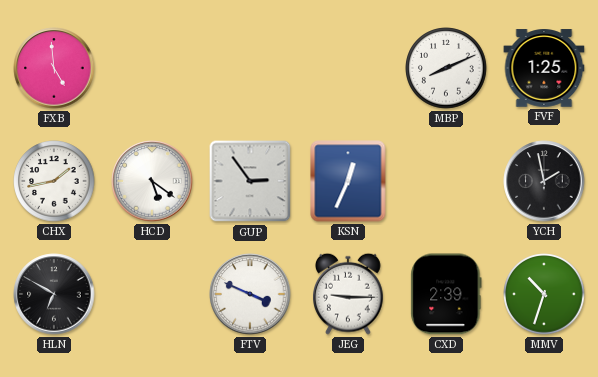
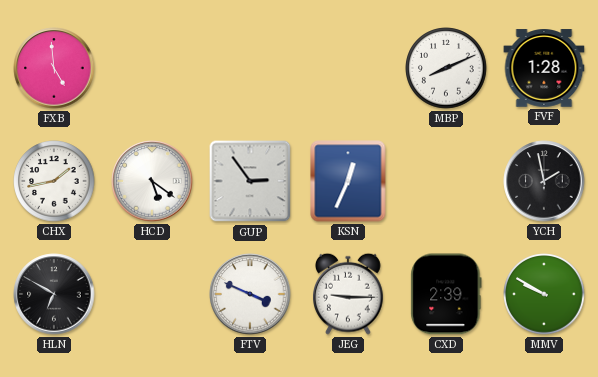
FVF: 1:25 -> 1:28 (544, 68)
MMV: 10:33 -> 9:50 (544, 294)
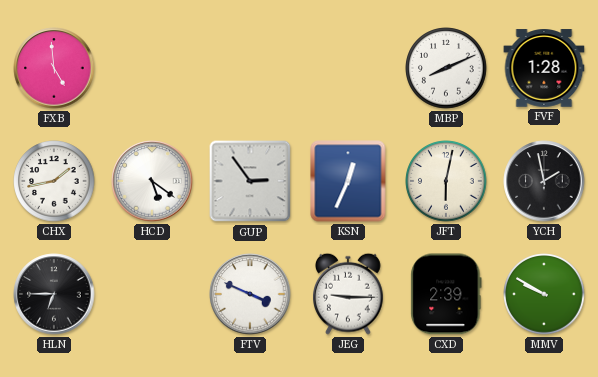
JFT: none -> 6:02 (446, 181)
HLN: 6:50 -> 6:45 (54, 294)
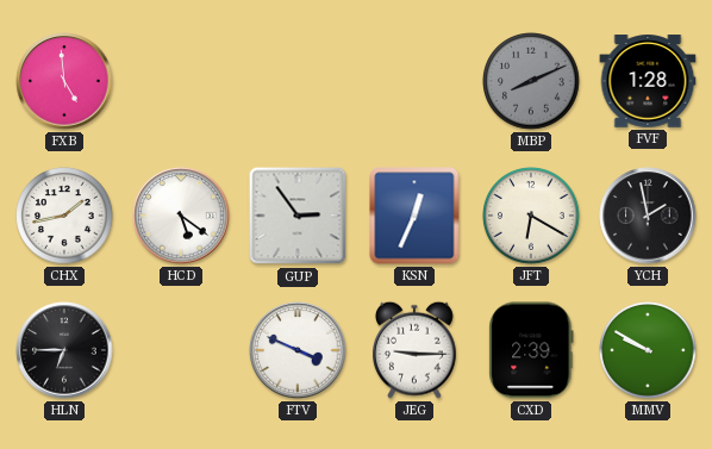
MBP dial: white -> grey (531, 81)
JFT: 6:02 -> 6:20 (531, 216)
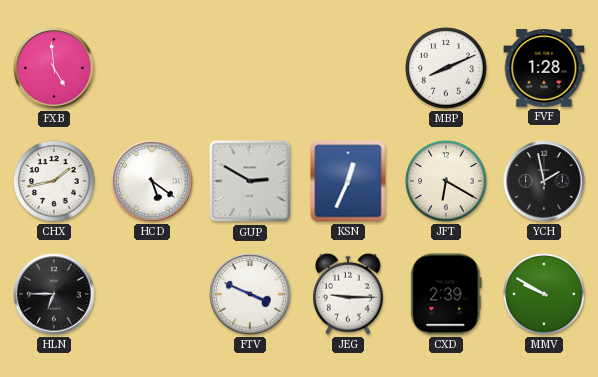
MBP dial: grey -> white (446, 68)
GUP: 2:54 -> 2:50 (250, 181)
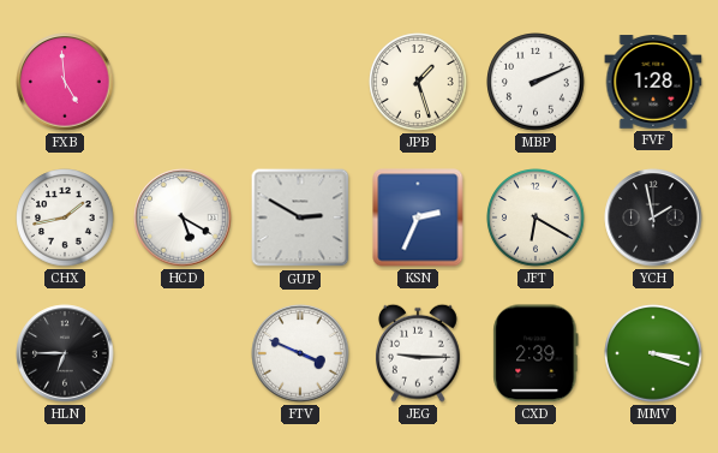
JPB: none -> 1:27 (418, 82)
MBP: 8:11 -> 2:11 (535, 82)
HCD: 5:21 -> 5:20 (183, 217)
KSN: 12:34 -> 2:34 (418, 217)
MMV: 9:50 -> 3:18 (653, 353)
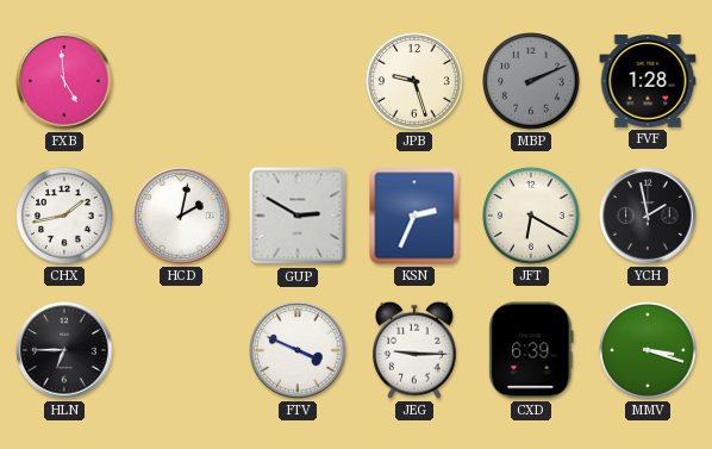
JPB: 1:27 -> 9:27 (414, 81)
MBP dial: white -> grey (531, 81)
HCD: 5:20 -> 2:02 (181, 216)
CXD: 2:39 -> 6:39 (531, 350)
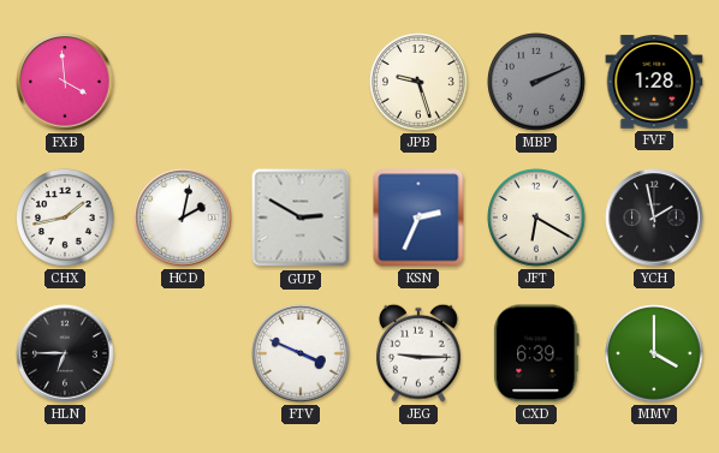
FXB: 4:59 -> 3:59 (65, 82)
MMV: 3:18 -> 4:00 (654, 353)
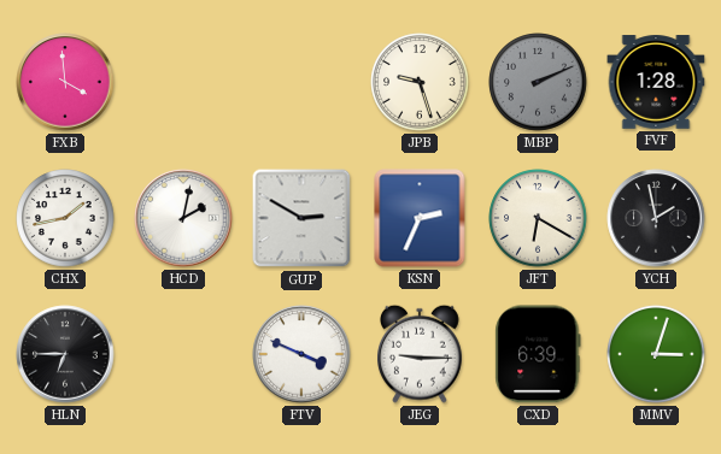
MMV: 4:00 -> 3:03 (656, 354)
